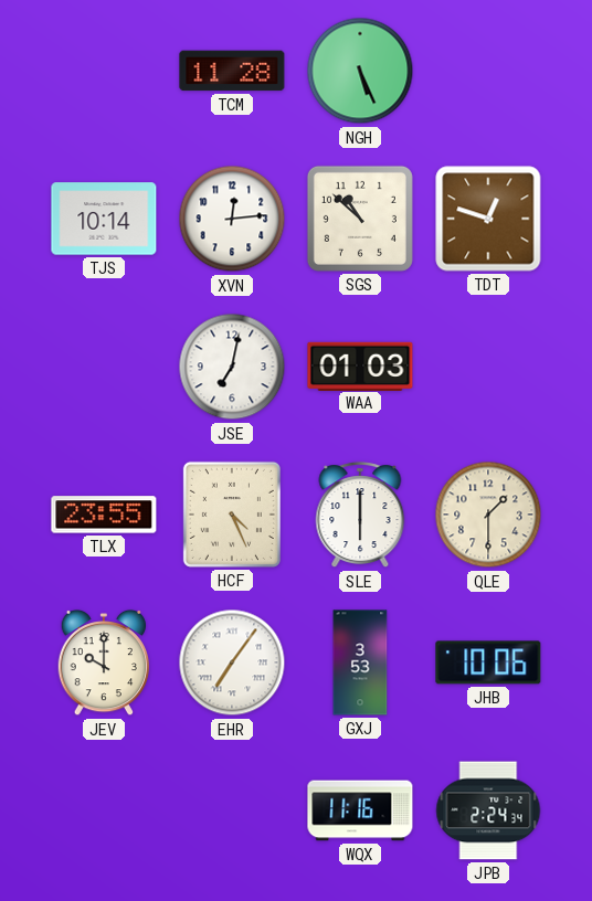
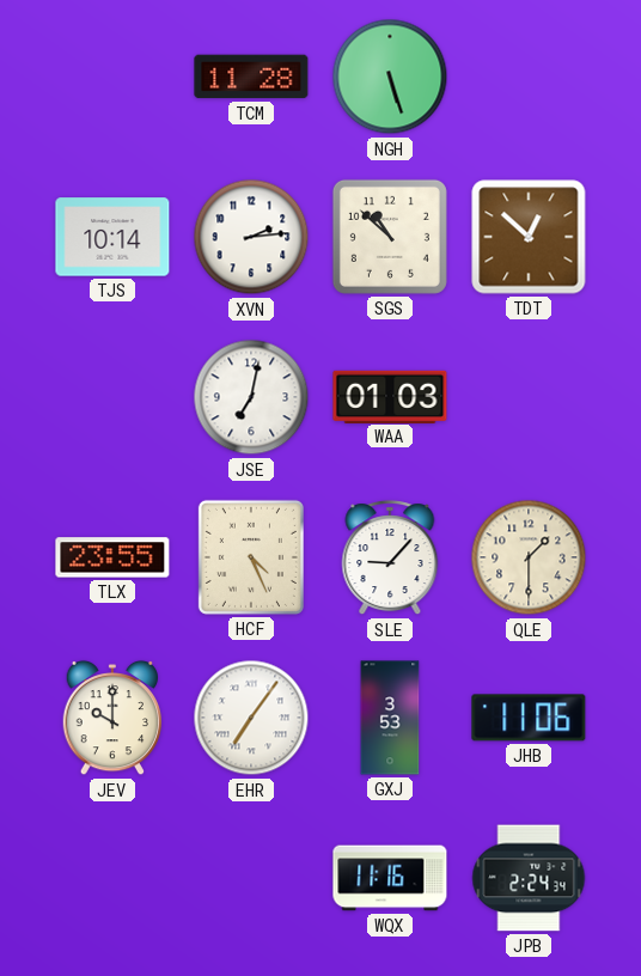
NGH: 5:26 -> 5:27 (390, 77)
XVN: 12:14 -> 2:14 (251, 237)
TDT: 12:48 -> 12:52 (529, 237)
SLE: 6:00 -> 9:07 (390, 559)
JHB: 10:06 -> 11:06 (529, 718)
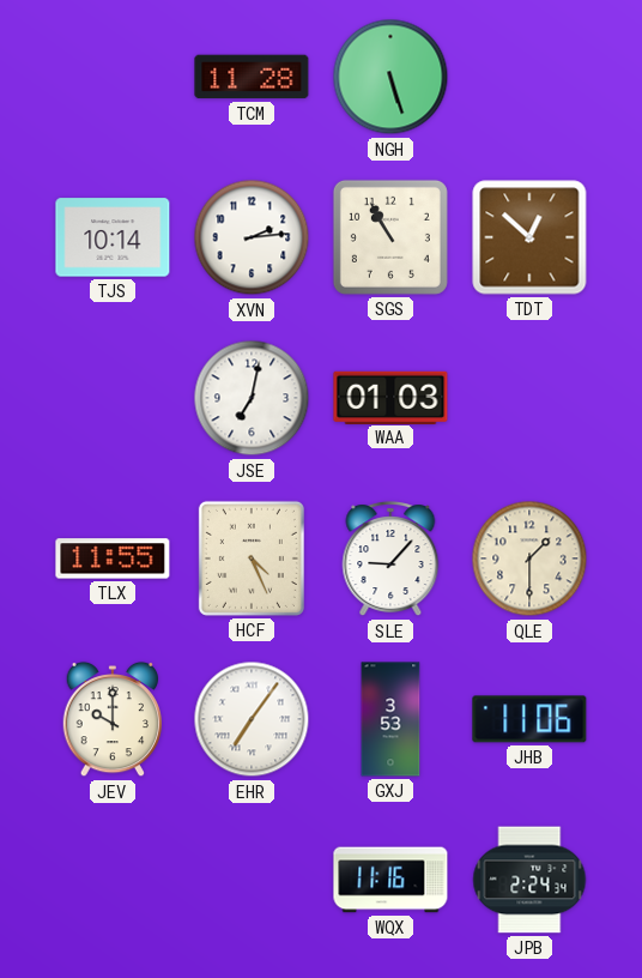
SGS: 10:52 -> 10:55 (390, 237)
TLX: 23:55 -> 11:55 (113, 559)
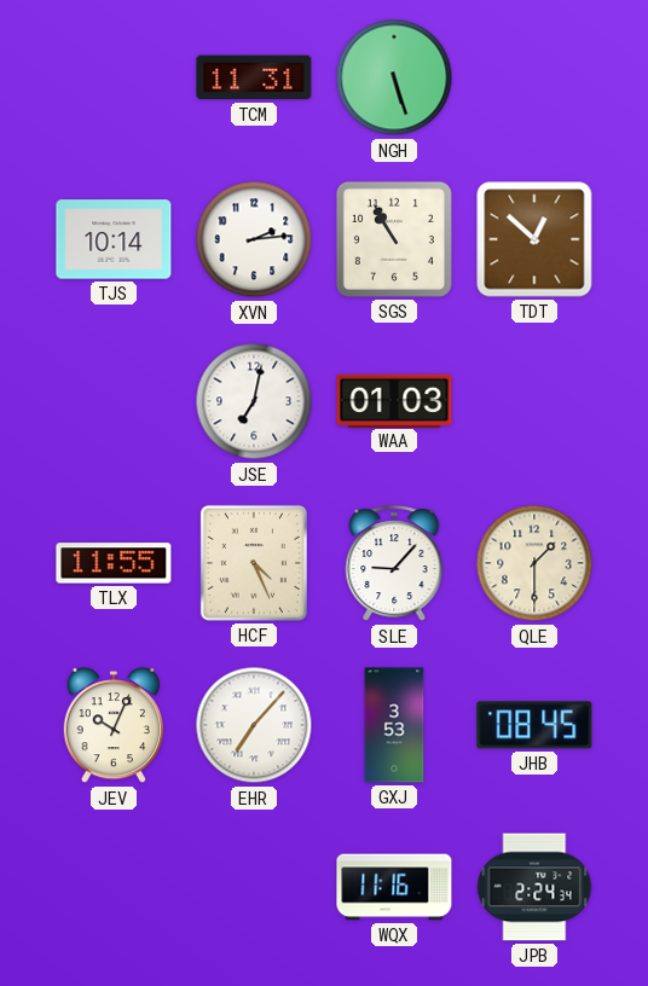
TCM: 11:28 -> 11:31 (254, 77)
JEV: 10:00 -> 10:04 (114, 725)
EHR: 7:06 -> 7:07 (254, 725)
JHB: 11:06 -> 08:45 (534, 725)
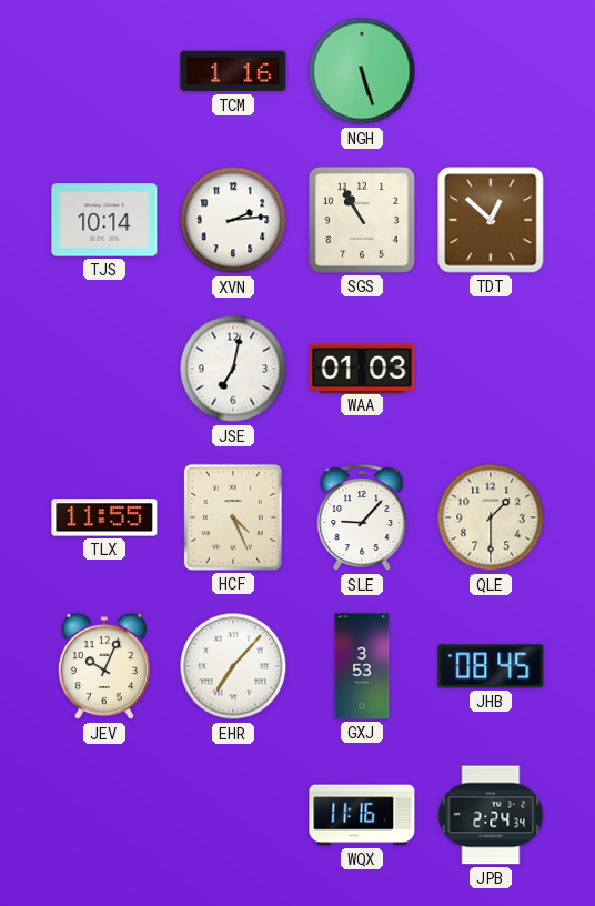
TCM: 11:31 -> 1:16 (233, 71)
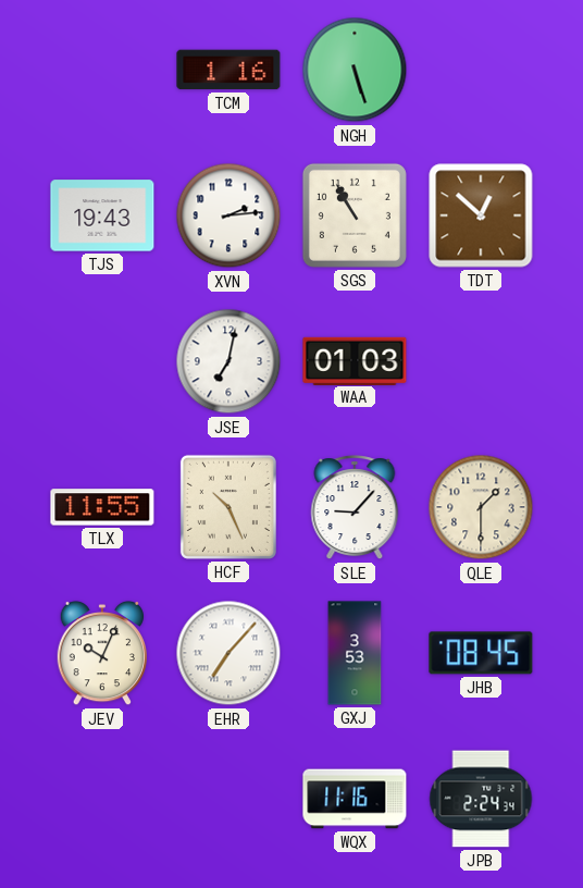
TJS: 10:14 -> 19:43 (102, 215)
HCF: 4:26 -> 10:26 (228, 507)
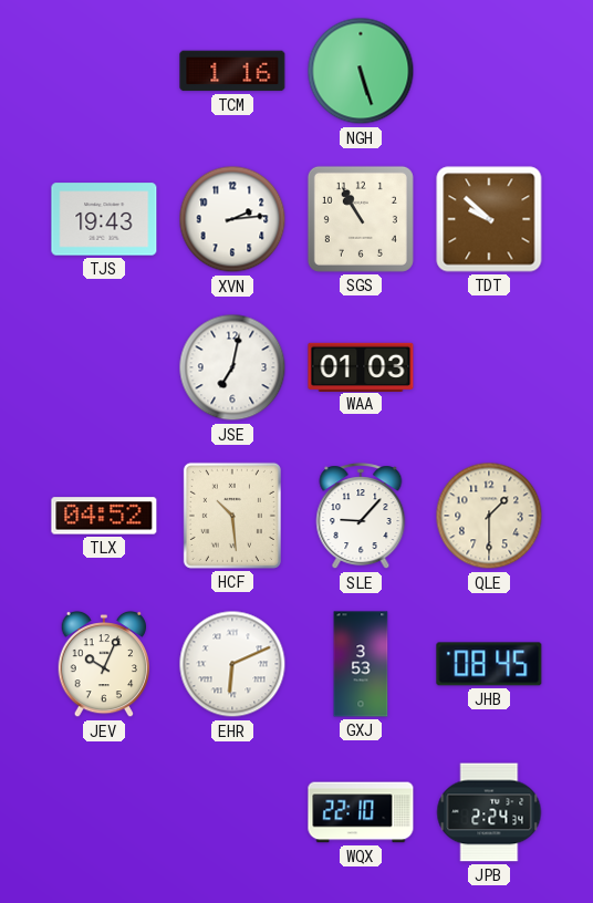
TDT: 12:52 -> 9:52 (489, 219)
TLX: 11:55 -> 04:52 (104, 516)
HCF: 10:26 -> 10:29 (232, 516)
EHR: 7:07 -> 6:11 (232, 664)
WQX: 11:16 -> 22:10 (361, 812)
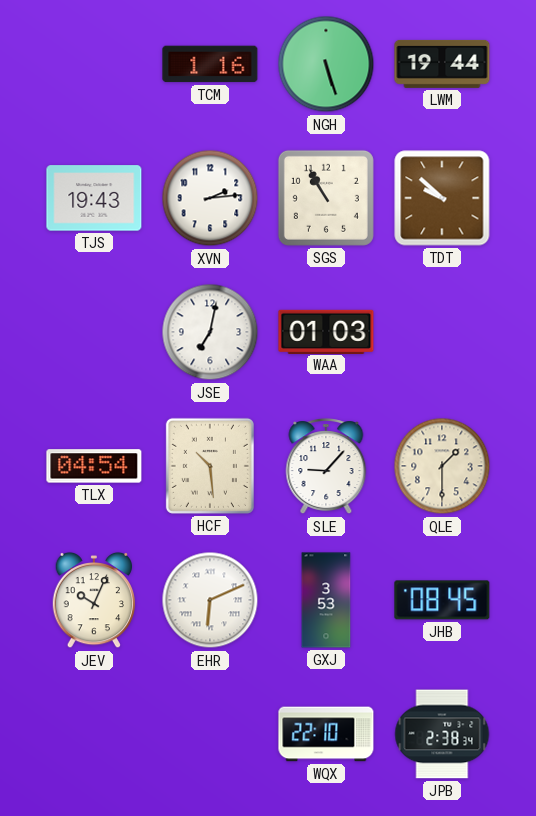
LWM: none -> 19:44 (442, 64)
TLX: 04:52 -> 04:54 (94, 466)
JPB: 2:24 -> 2:38 (442, 734)
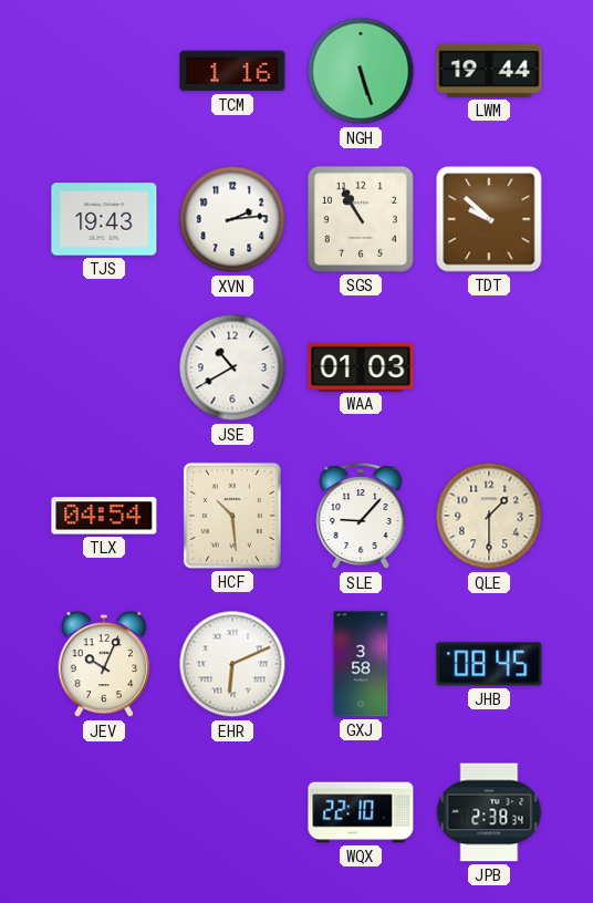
JSE: 7:02 -> 10:40 (232, 367)
GXJ: 3:53 -> 3:58 (361, 664)
